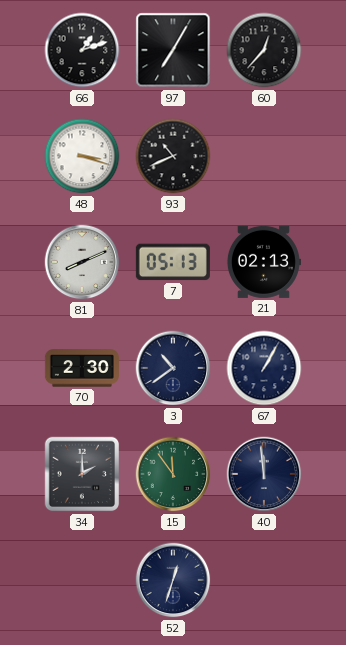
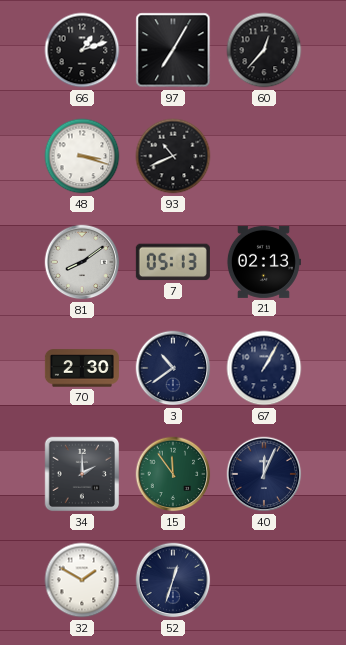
81: 8:11 -> 8:09 (82, 262)
40: 11:59 -> 12:04 (264, 474)
32: none -> 1:50 (82, 580)
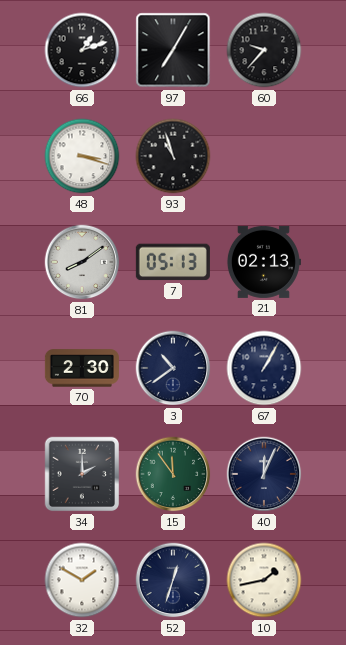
60: 12:37 -> 9:37 (264, 50)
93: 10:41 -> 10:57 (173, 156)
10: none -> 1:43 (264, 580)
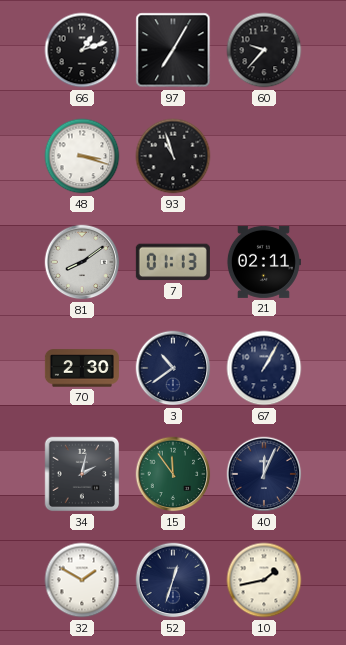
7: 05:13 -> 01:13 (173, 262)
21: 02:13 -> 02:11 (263, 262)
34: 2:00 -> 2:02 (82, 474)
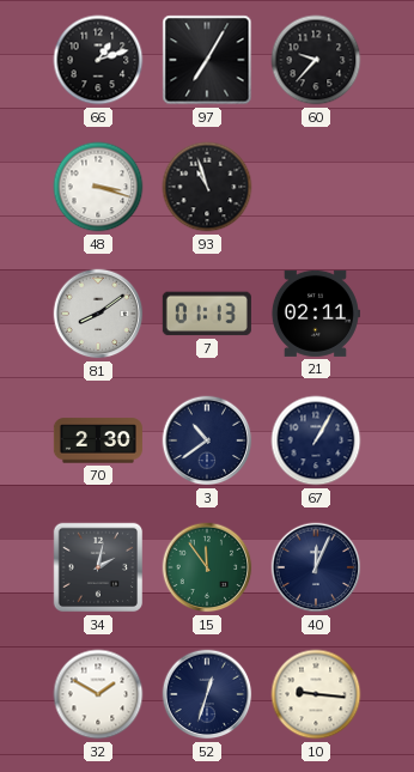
10: 1:43 -> 9:16 (316, 694)
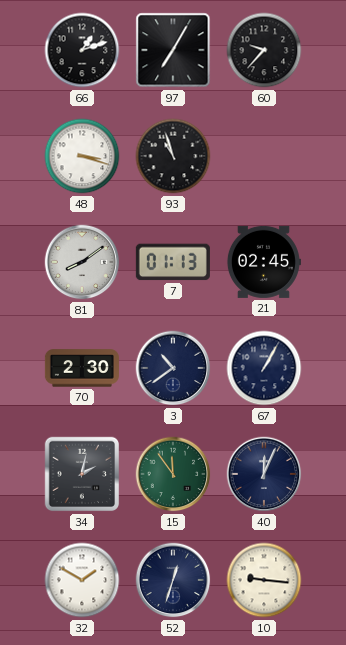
21: 02:11 -> 02:45 (263, 262)
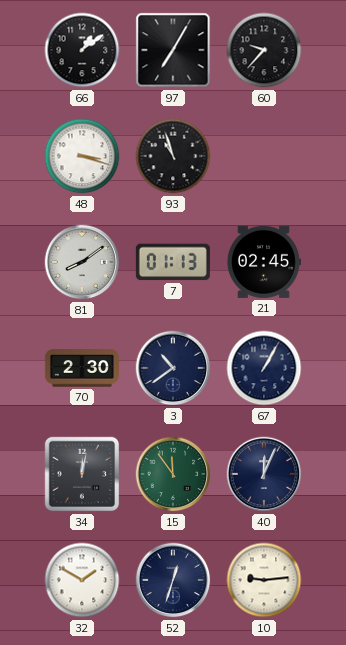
66: 1:12 -> 1:09 (82, 50)
34: 2:02 -> 12:02 (82, 474)
10: 9:16 -> 9:14 (264, 580)
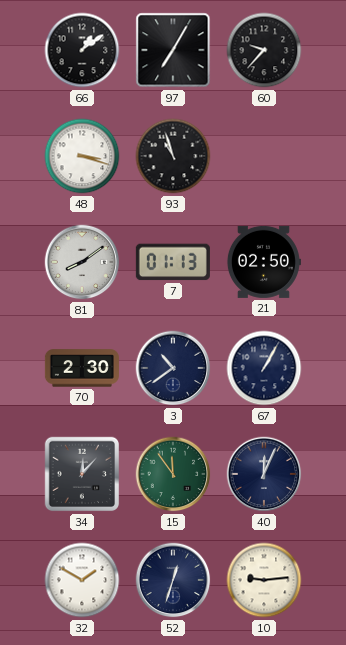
21: 02:45 -> 02:50 (263, 262)
34: 12:02 -> 12:07 (82, 474)
